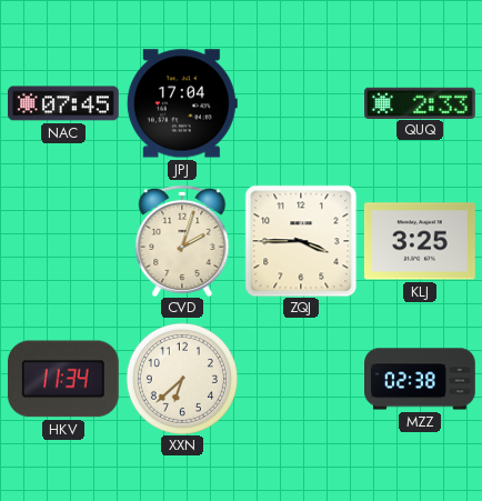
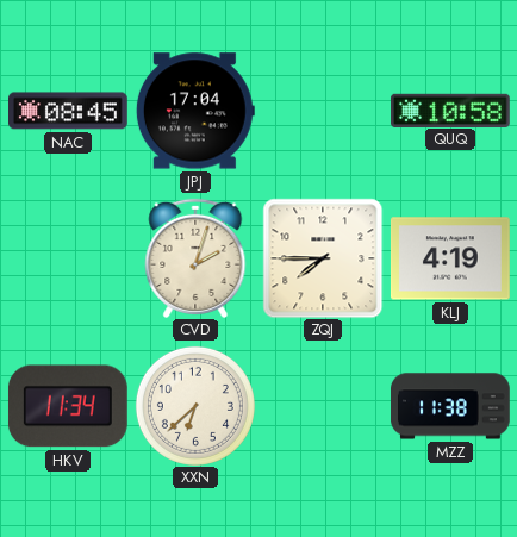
NAC: 07:45 -> 08:45 (69, 111)
QUQ: 2:33 -> 10:58 (451, 110)
ZQJ: 3:45 -> 7:45 (323, 258)
KLJ: 3:25 -> 4:19 (450, 258)
MZZ: 02:38 -> 11:38 (451, 406)
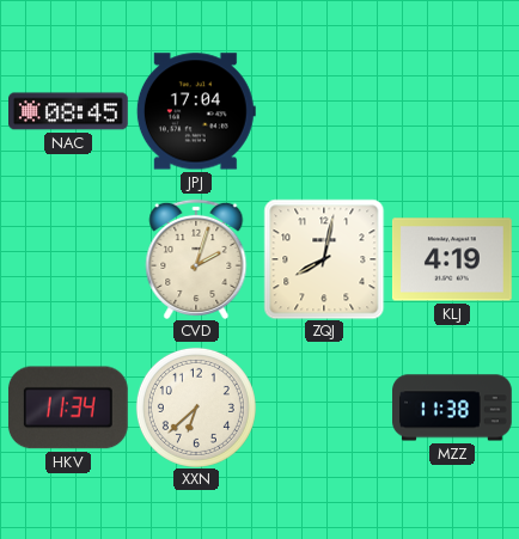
QUQ: 10:58 -> none (451, 110)
ZQJ: 7:45 -> 8:02 (324, 259)
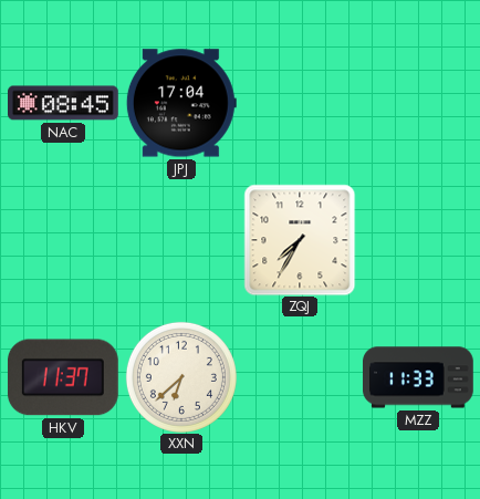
CVD: 2:03 -> none (196, 259)
ZQJ: 8:02 -> 7:35 (300, 240)
KLJ: 4:19 -> none (452, 259)
HKV: 11:34 -> 11:37 (63, 377)
MZZ: 11:38 -> 11:33 (419, 377)
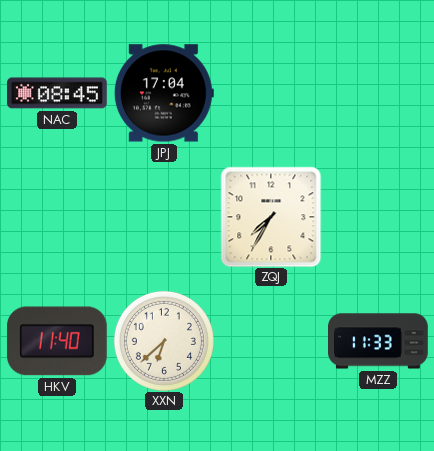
HKV: 11:37 -> 11:40 (57, 341)
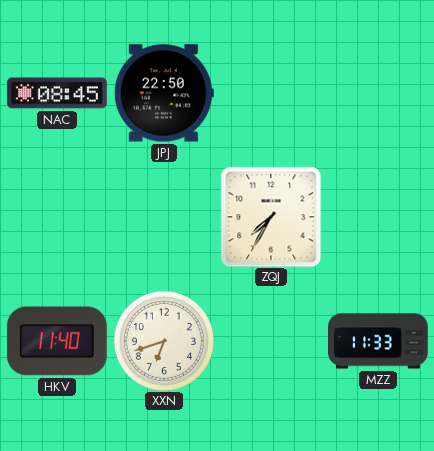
JPJ: 17:04 -> 22:50 (164, 93)
XXN: 6:38 -> 6:42 (164, 341)
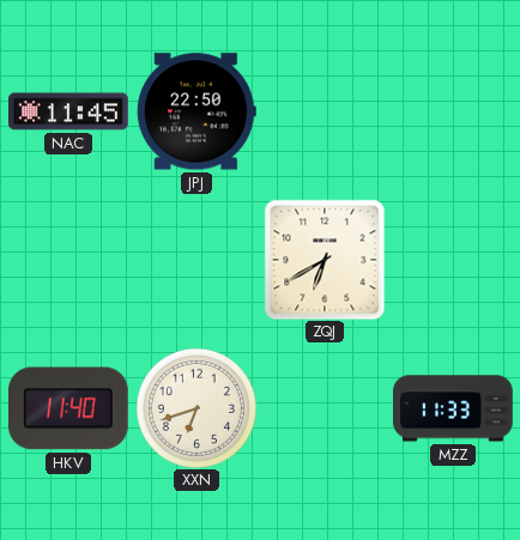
NAC: 08:45 -> 11:45 (69, 111)
ZQJ: 7:35 -> 6:40 (325, 260)
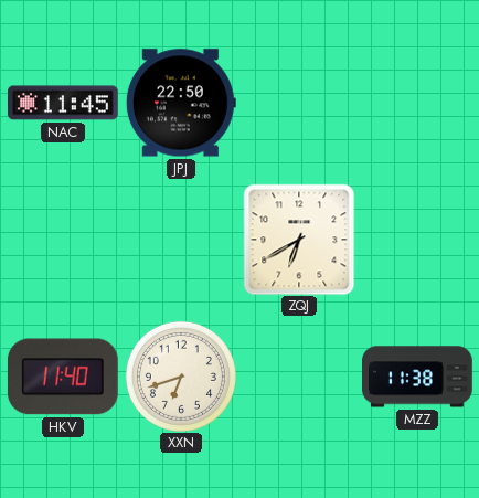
MZZ: 11:33 -> 11:38 (418, 377)
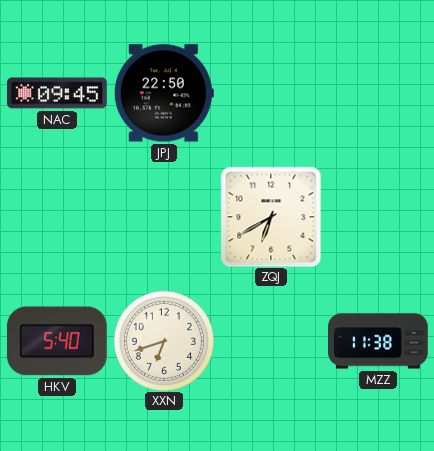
NAC: 11:45 -> 09:45 (58, 93)
HKV: 11:40 -> 5:40 (57, 341)
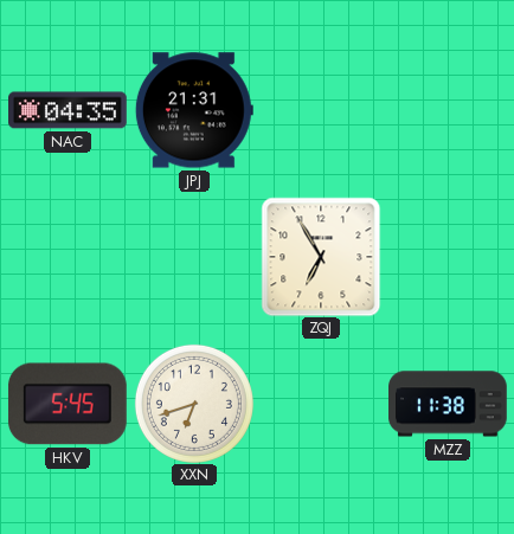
NAC: 09:45 -> 04:35 (69, 110)
JPJ: 22:50 -> 21:31 (194, 110)
ZQJ: 6:40 -> 6:55 (321, 257)
HKV: 5:40 -> 5:45 (68, 404)
